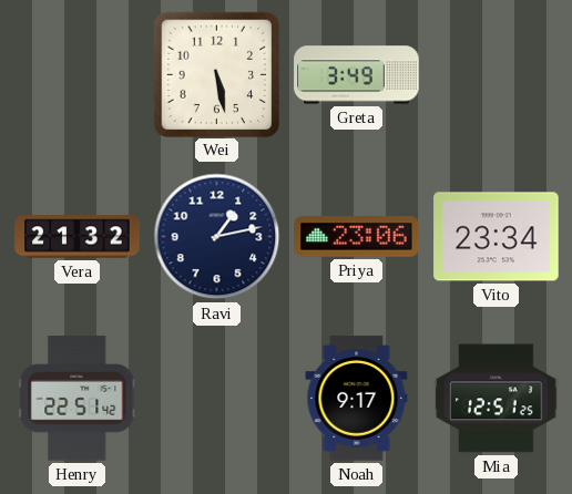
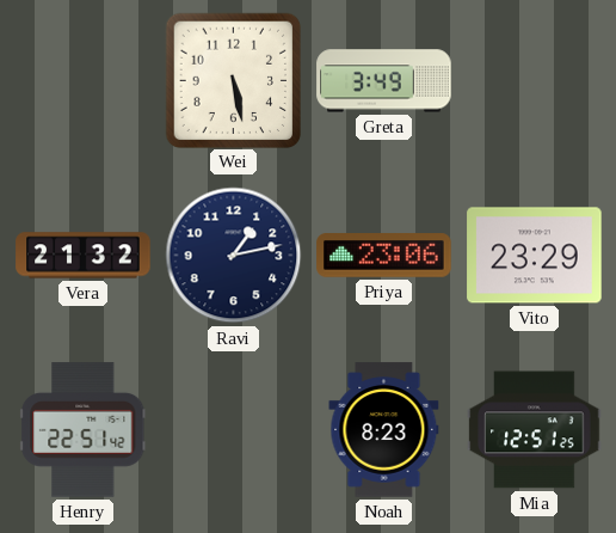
Vito: 23:34 -> 23:29 (535, 256)
Noah: 9:17 -> 8:23 (384, 430)
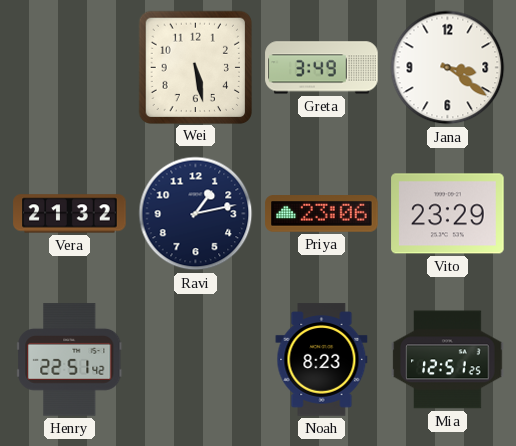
Jana: none -> 3:21 (448, 68)
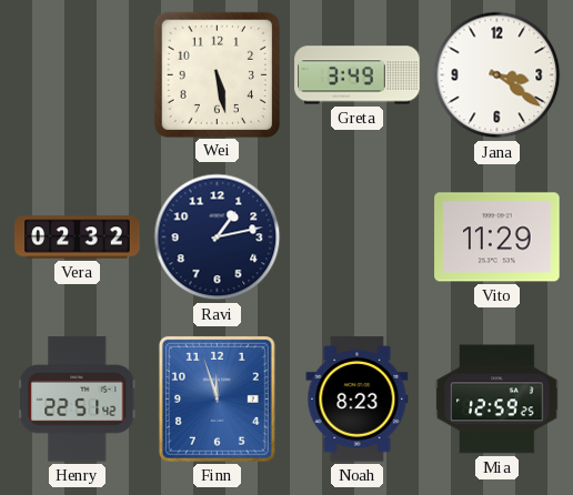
Vera: 21:32 -> 02:32 (78, 238)
Priya: 23:06 -> none (322, 214)
Vito: 23:29 -> 11:29 (497, 238)
Finn: none -> 11:57 (217, 398)
Mia: 12:51 -> 12:59 (497, 400)
